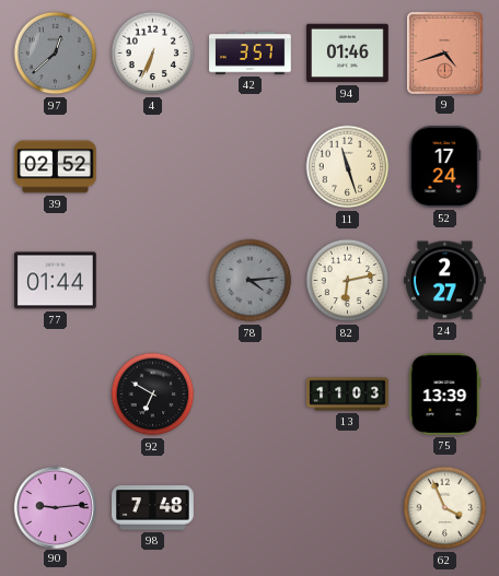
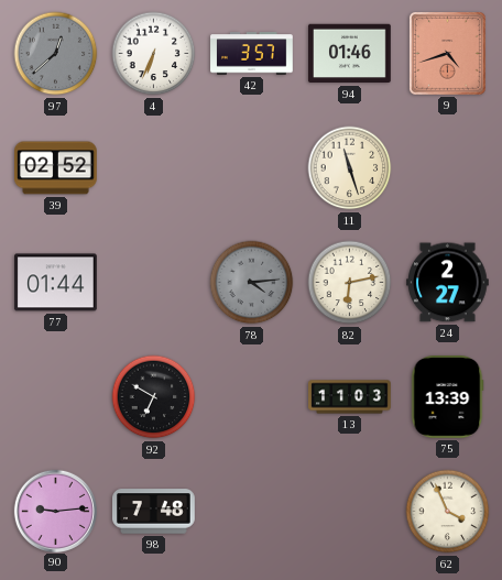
52: 17:24 -> none (444, 167)
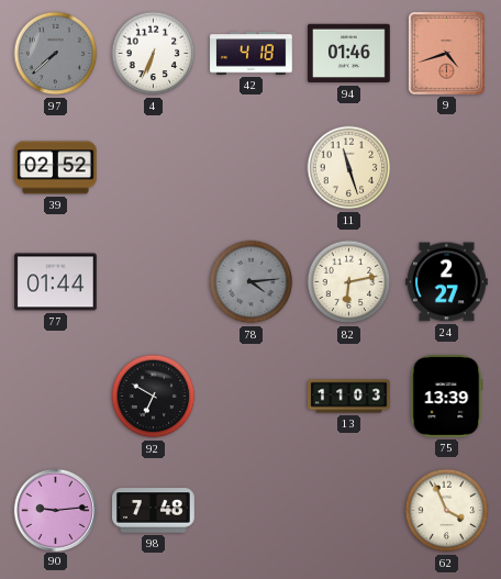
97: 12:38 -> 7:38 (56, 54)
42: 3:57 -> 4:18 (252, 54)
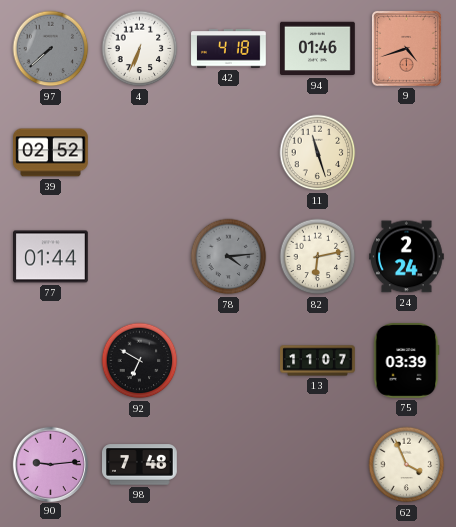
24: 2:27 -> 2:24 (407, 257)
13: 11:03 -> 11:07 (318, 361)
75: 13:39 -> 03:39 (406, 361)
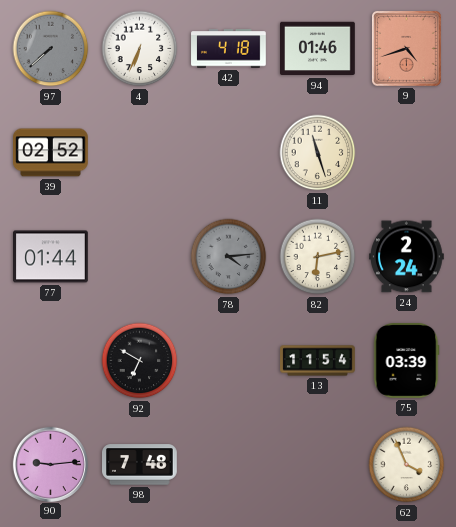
13: 11:07 -> 11:54 (318, 361)
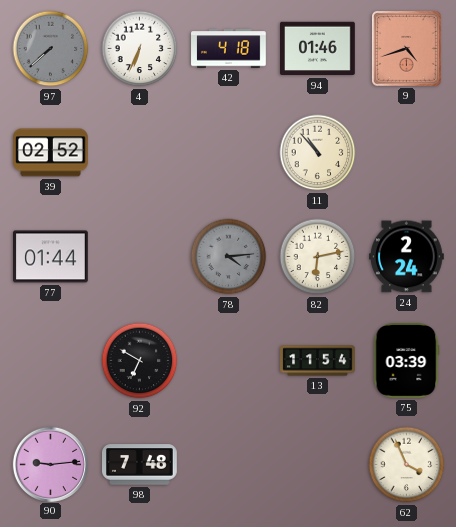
11: 11:27 -> 10:53 (318, 153)
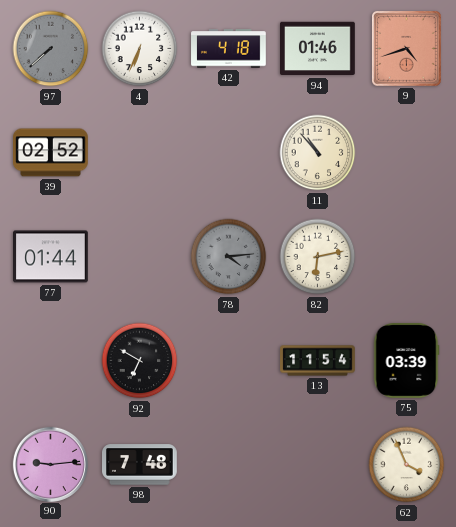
24: 2:24 -> none (407, 257)
